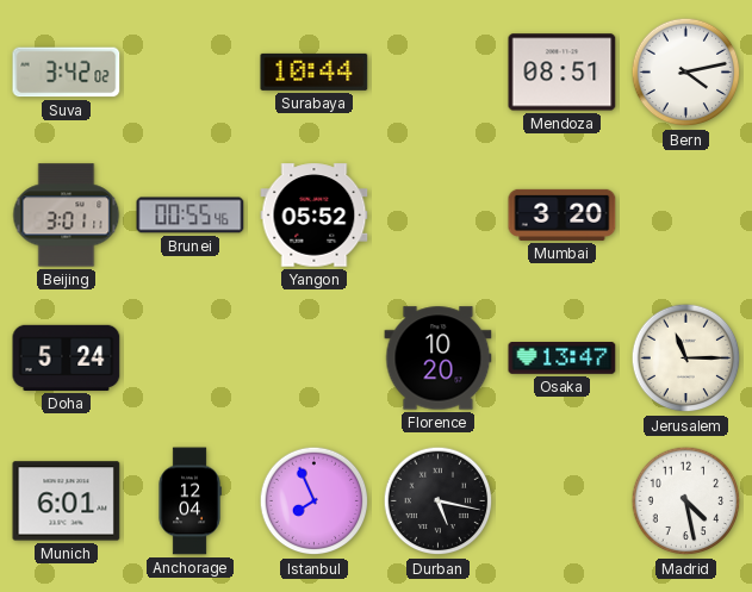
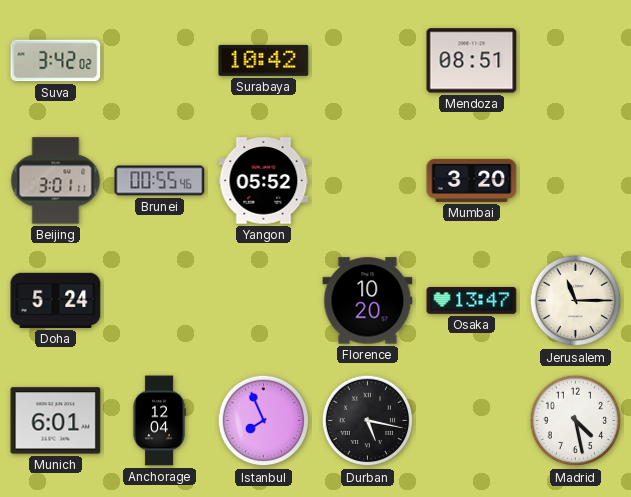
Surabaya: 10:44 -> 10:42 (264, 60)
Bern: 4:13 -> none (686, 73)
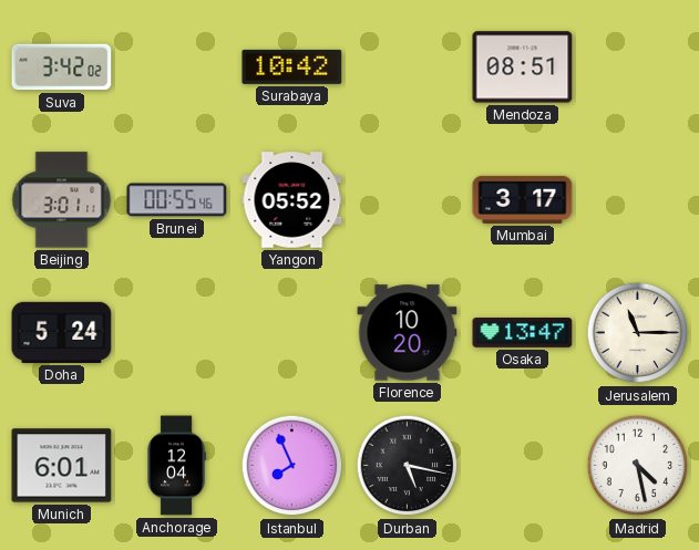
Mumbai: 3:20 -> 3:17 (523, 199)
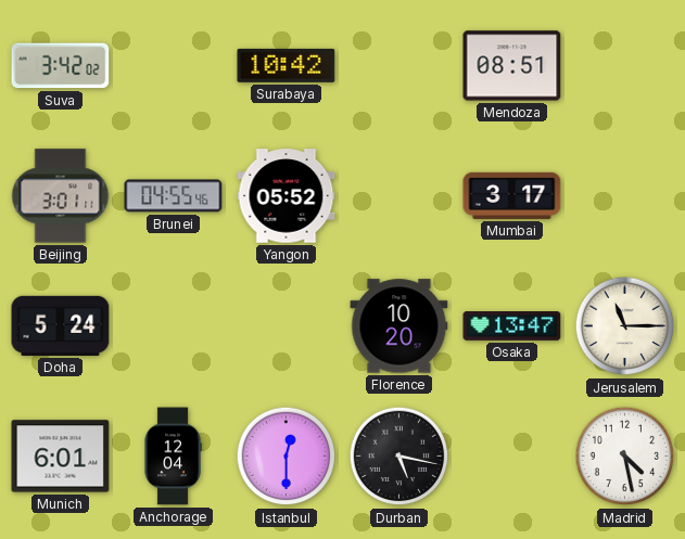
Brunei: 00:55 -> 04:55 (174, 196)
Istanbul: 7:56 -> 12:30 (287, 457)
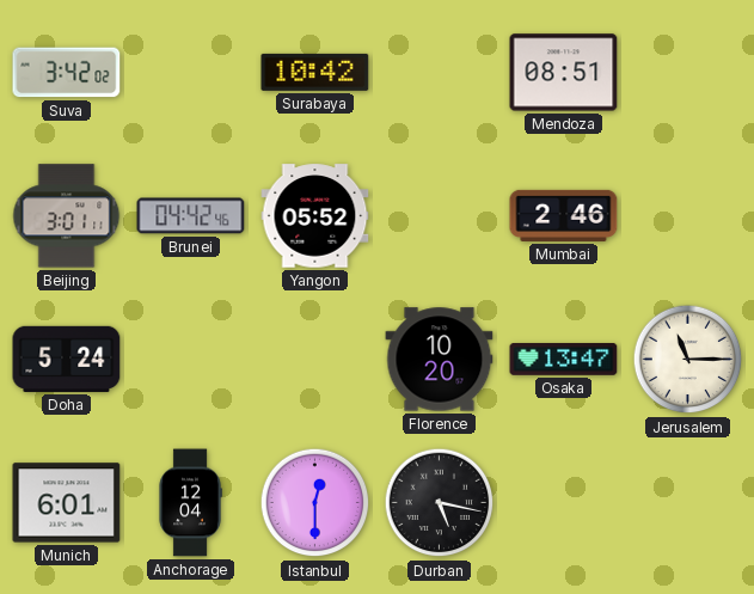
Brunei: 04:55 -> 04:42 (191, 216)
Mumbai: 3:17 -> 2:46 (564, 215)
Madrid: 4:28 -> none (625, 457)
